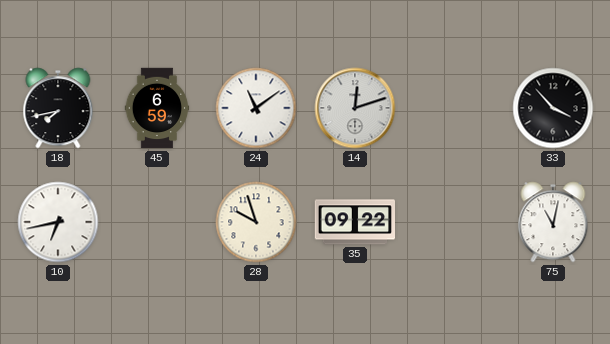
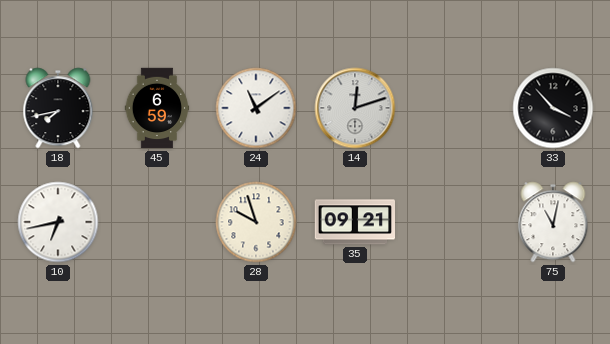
35: 09:22 -> 09:21 (355, 222)
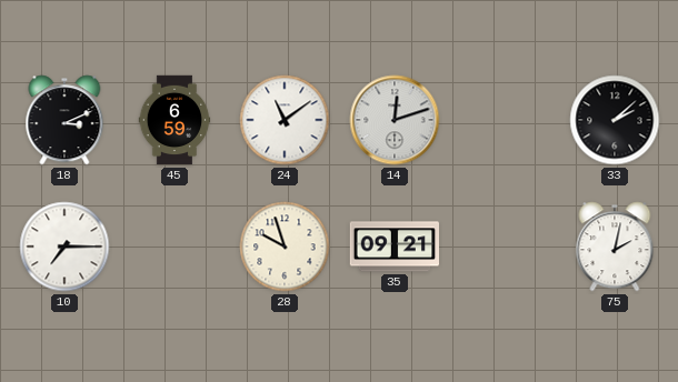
18: 7:43 -> 3:11 (64, 120)
33: 3:53 -> 2:08 (615, 120)
10: 6:43 -> 7:15 (64, 247)
75: 11:02 -> 2:02 (615, 247)
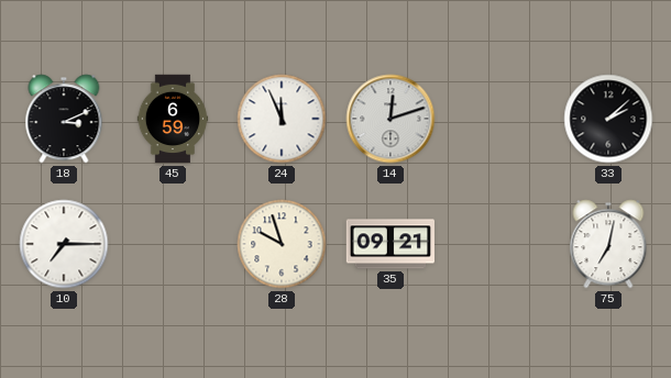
24: 11:09 -> 11:56 (282, 119)
75: 2:02 -> 7:02 (608, 244)
